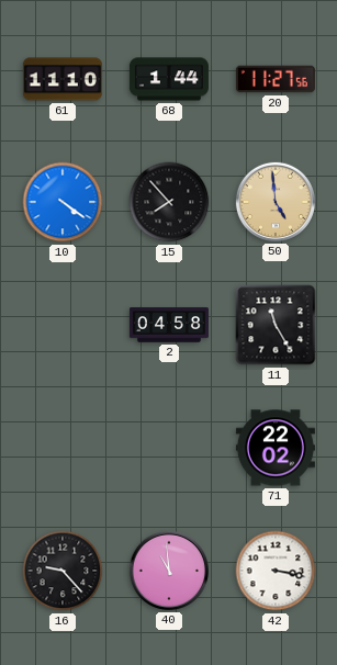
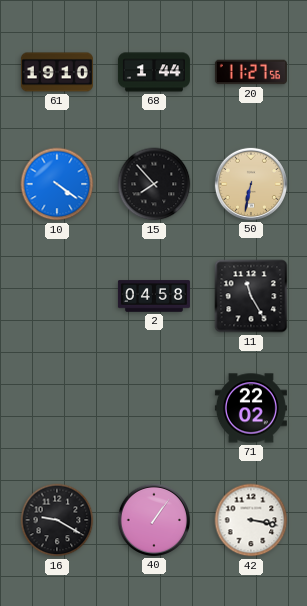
61: 11:10 -> 19:10 (57, 72)
50: 4:59 -> 6:32 (251, 184)
16: 9:23 -> 9:20 (57, 520)
40: 10:59 -> 1:06 (154, 520)
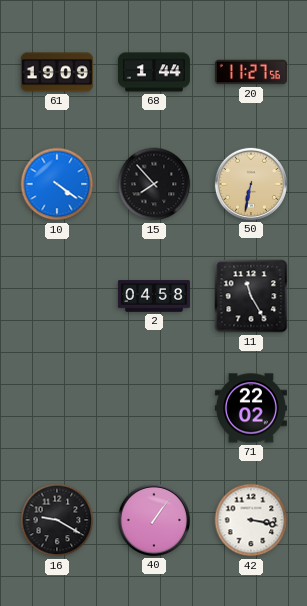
61: 19:10 -> 19:09 (57, 72)
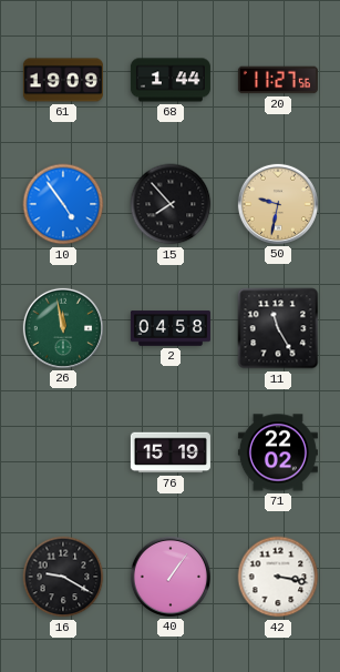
10: 4:21 -> 4:54 (63, 204)
50: 6:32 -> 9:32 (278, 204)
26: none -> 11:58 (63, 328)
76: none -> 15:19 (171, 452)
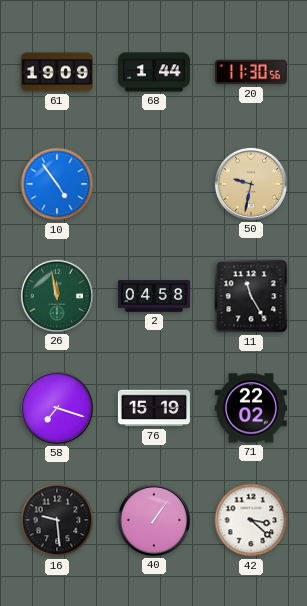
20: 11:27 -> 11:30 (251, 72)
15: 7:53 -> none (171, 204)
58: none -> 7:18 (57, 408)
16: 9:20 -> 9:29 (57, 520)
42: 3:17 -> 3:22 (251, 520)
